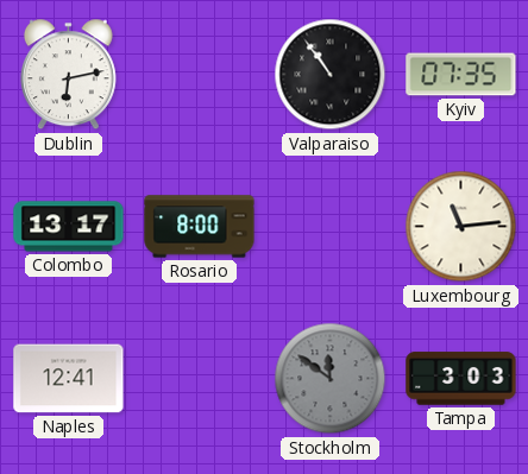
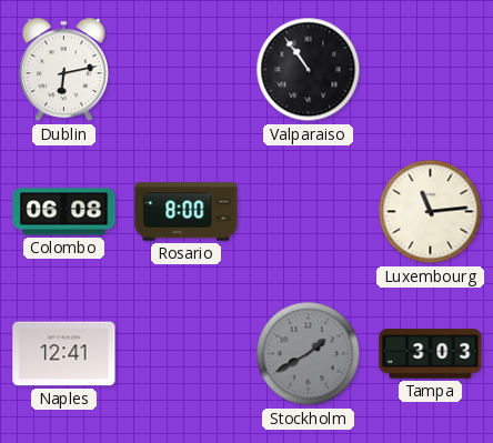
Kyiv: 07:35 -> none (461, 75)
Colombo: 13:17 -> 06:08 (64, 212)
Stockholm: 11:51 -> 1:40 (309, 354)
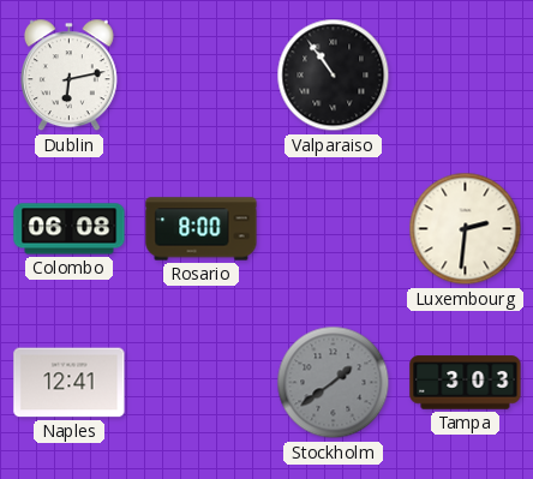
Luxembourg: 11:14 -> 2:31 (466, 229)
Stockholm: 1:40 -> 1:39 (334, 383)
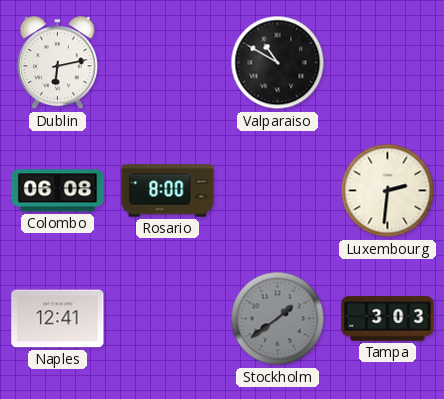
Valparaiso: 10:54 -> 10:50 (278, 63)
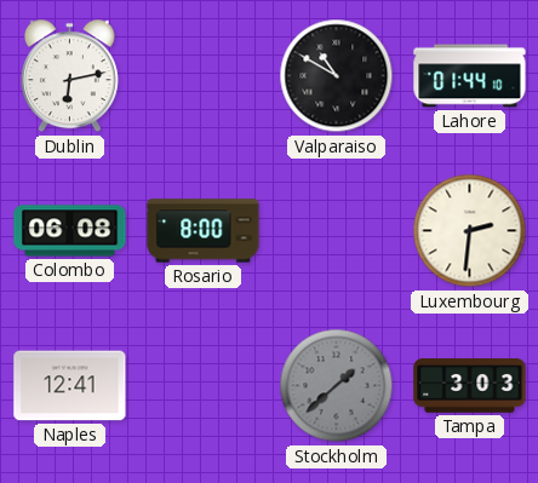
Lahore: none -> 01:44 (470, 76)
Stockholm: 1:39 -> 1:38 (337, 386)
